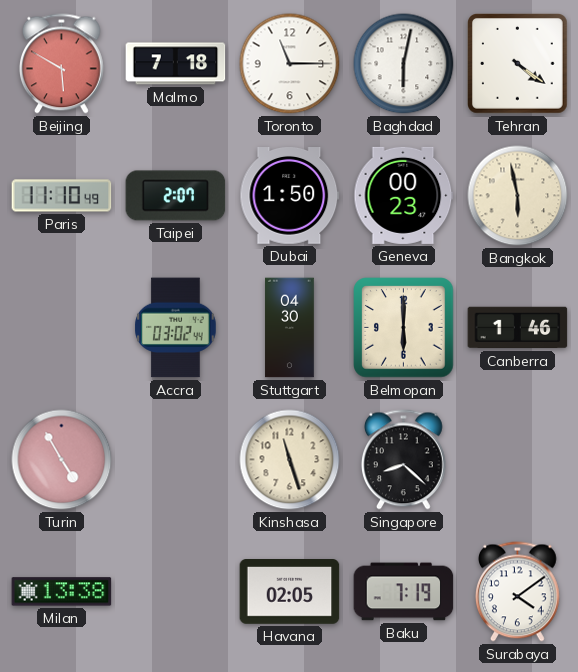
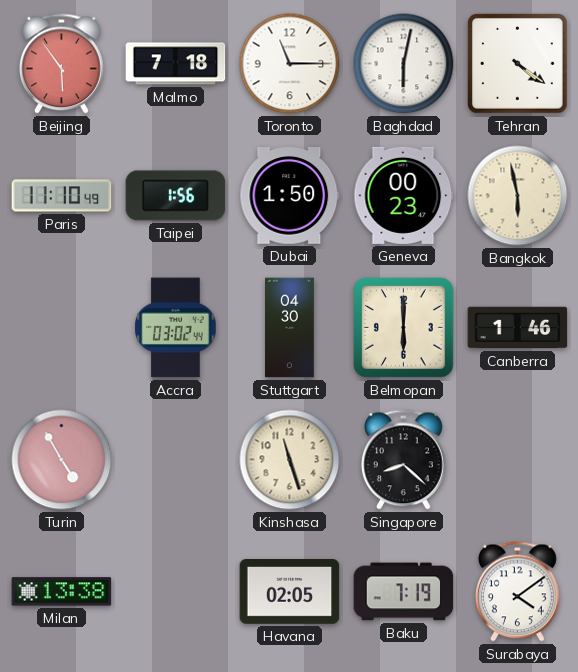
Beijing: 5:50 -> 5:54 (61, 64)
Taipei: 2:07 -> 1:56 (176, 196)
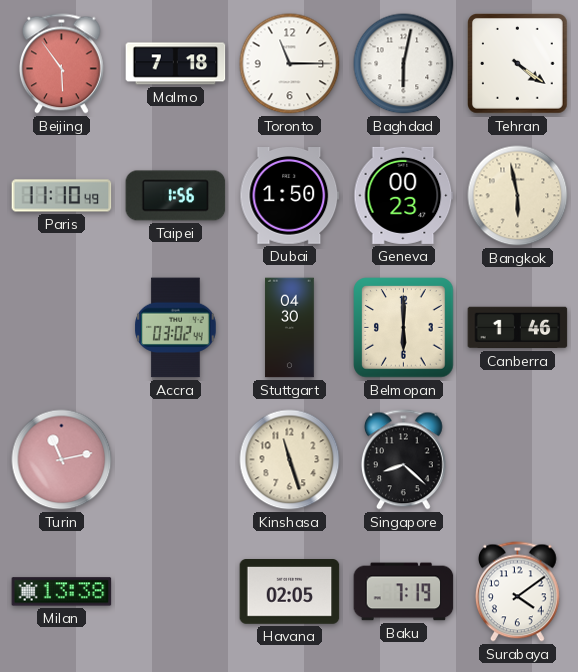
Turin: 4:55 -> 11:13 (62, 460)
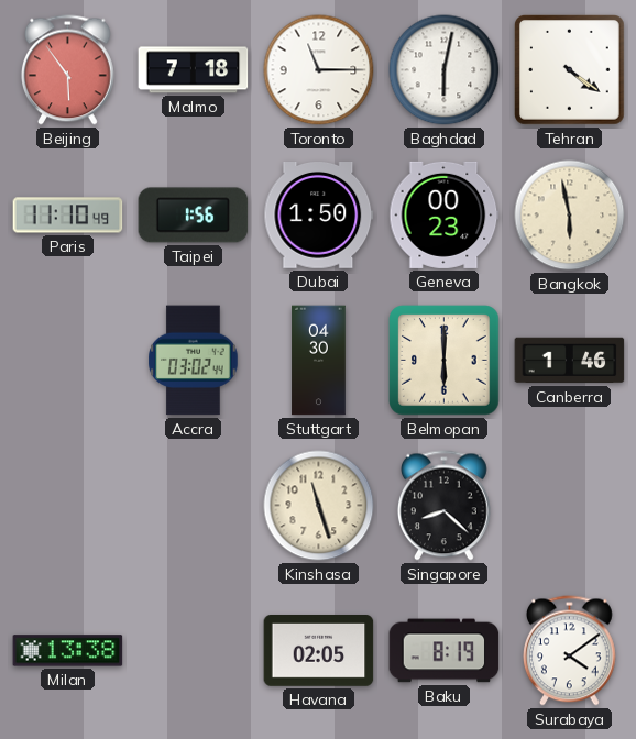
Turin: 11:13 -> none (62, 460)
Baku: 7:19 -> 8:19 (445, 651)
